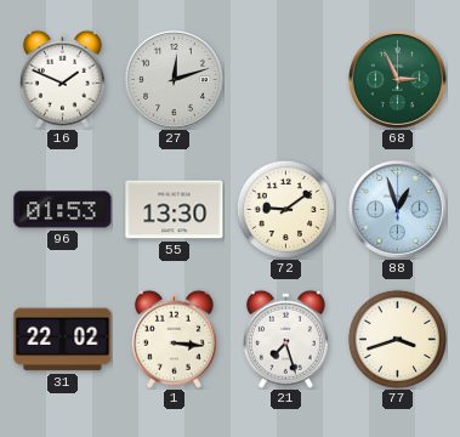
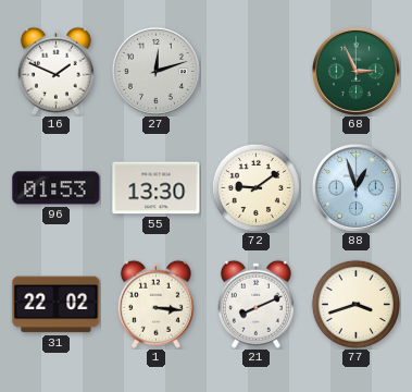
21: 7:27 -> 8:11 (255, 304)
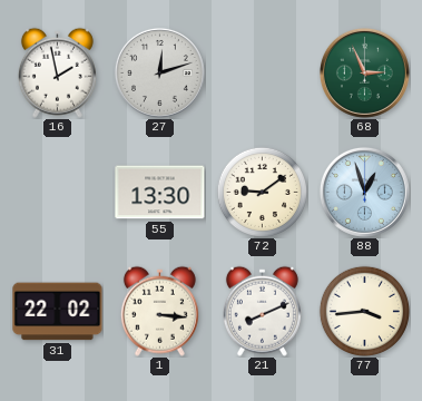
16: 1:49 -> 1:58 (57, 72)
96: 01:53 -> none (57, 188)
77: 3:42 -> 3:44 (364, 311)
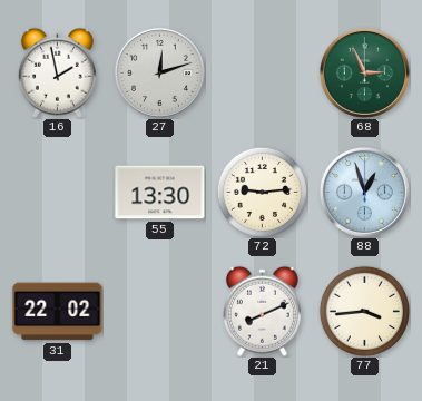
72: 9:09 -> 9:14 (262, 192)
1: 3:16 -> none (159, 311)
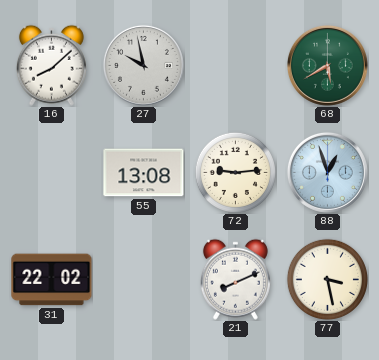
16: 1:58 -> 8:08 (51, 65)
27: 12:12 -> 9:58 (143, 65)
68: 2:56 -> 5:40 (327, 65)
55: 13:30 -> 13:08 (144, 173)
77: 3:44 -> 3:28 (327, 279)
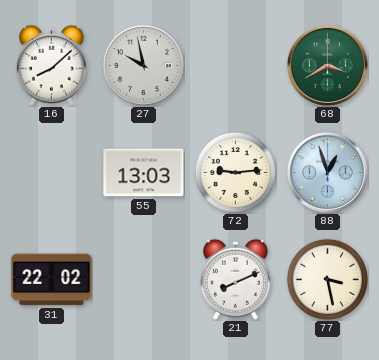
68: 5:40 -> 3:40 (327, 65)
55: 13:08 -> 13:03 (144, 173)
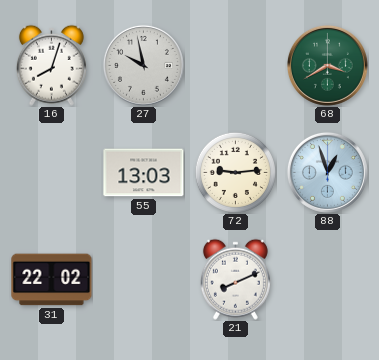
16: 8:08 -> 8:03 (51, 65)
77: 3:28 -> none (327, 279)
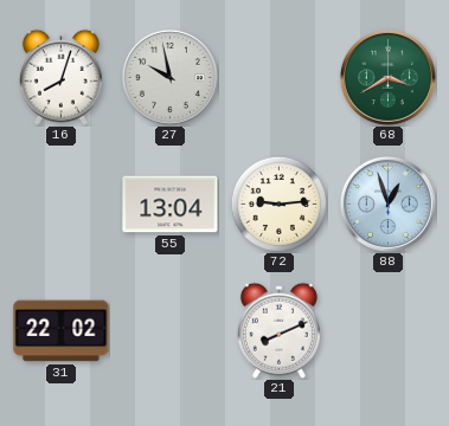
55: 13:03 -> 13:04 (171, 205)
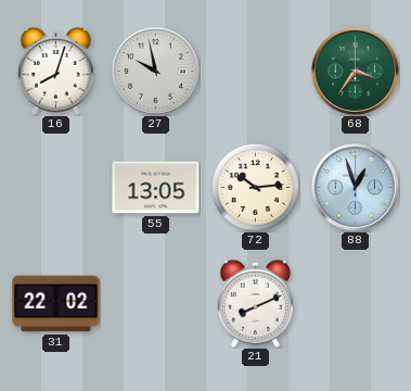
68: 3:40 -> 3:36 (355, 71)
55: 13:04 -> 13:05 (156, 188)
72: 9:14 -> 10:14 (255, 187)
